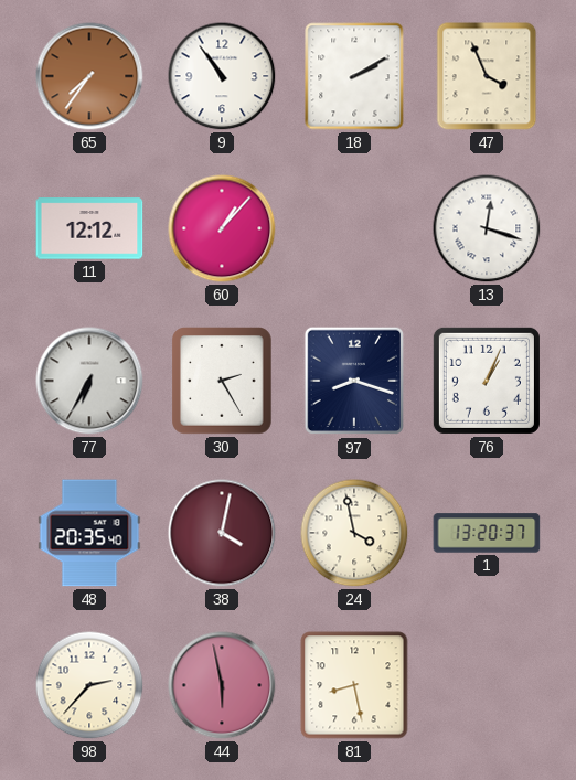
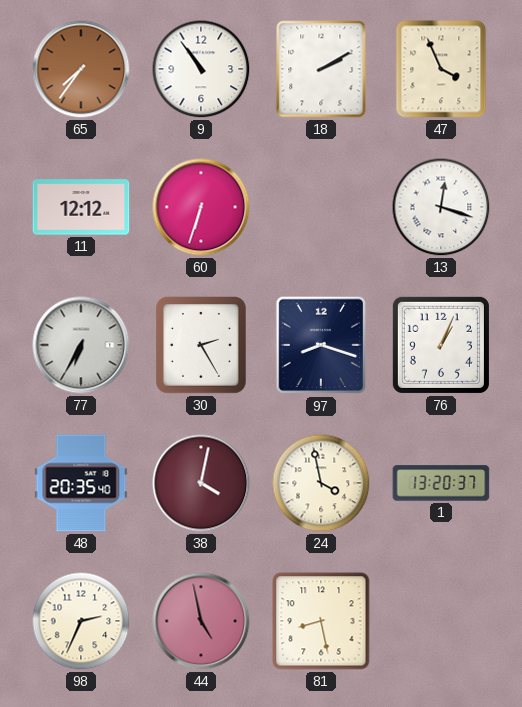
60: 1:07 -> 6:33 (201, 207)
98: 2:37 -> 2:34 (81, 621)
44: 5:58 -> 4:58 (201, 621)
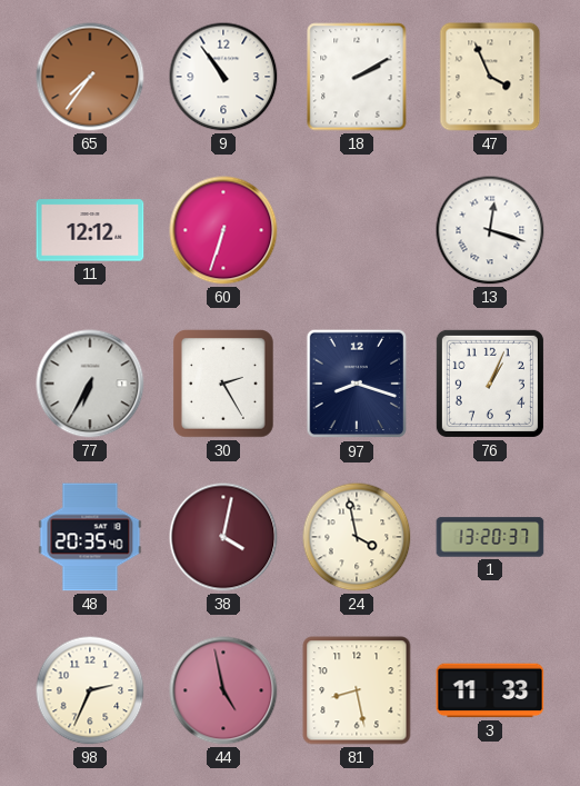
3: none -> 11:33 (490, 690)
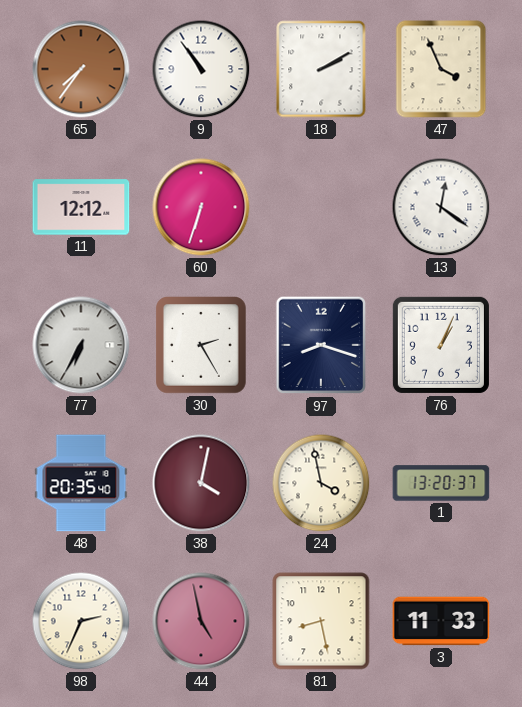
13: 12:18 -> 12:21 (441, 207)
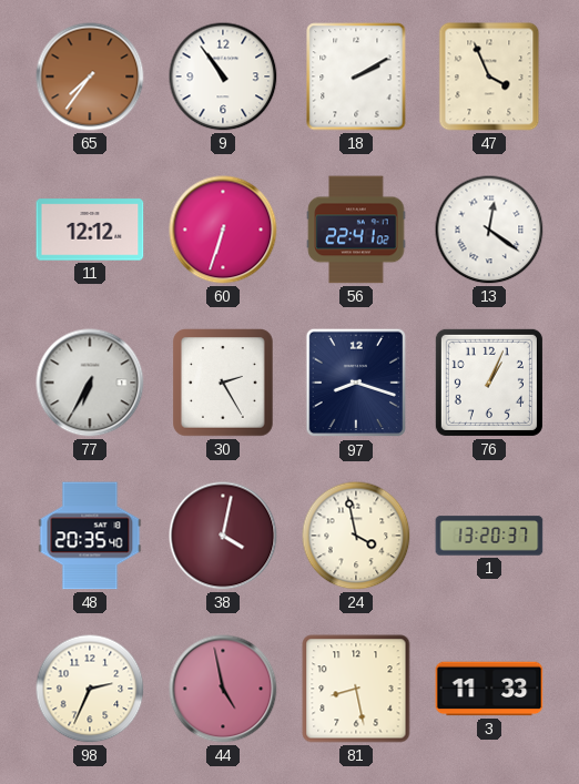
56: none -> 22:41 (356, 230)
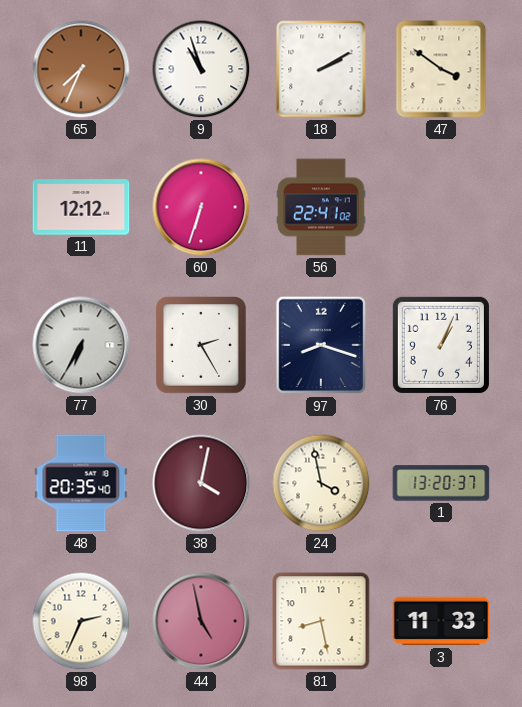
65: 7:36 -> 7:34 (81, 69)
9: 10:54 -> 10:57 (201, 69)
47: 3:56 -> 3:51 (441, 69)
13: 12:21 -> none (489, 230)
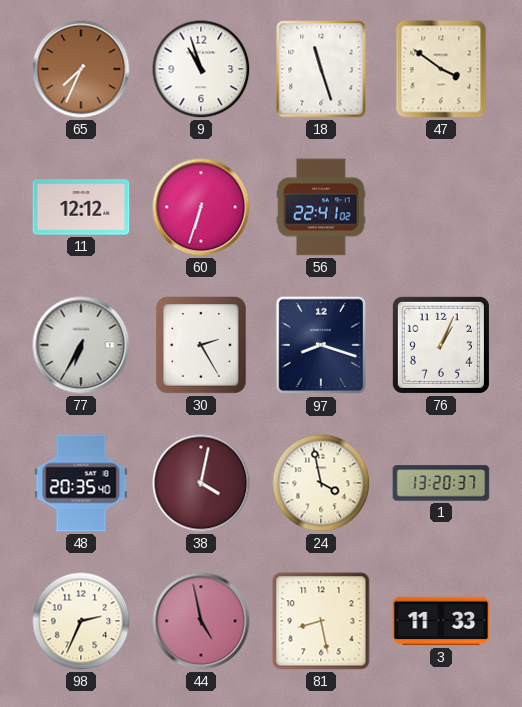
18: 2:10 -> 11:27 (321, 69)
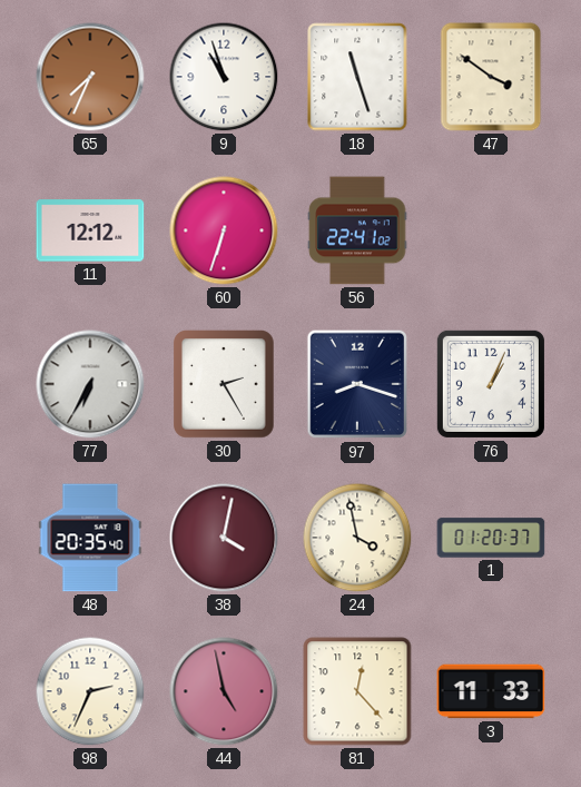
1: 13:20 -> 01:20 (491, 538)
81: 8:28 -> 12:23 (357, 691)
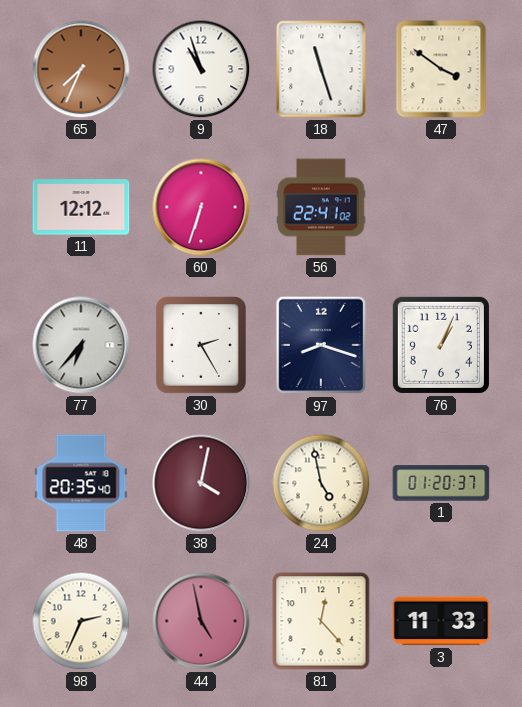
77: 6:35 -> 6:37 (81, 345)
24: 3:58 -> 4:58 (321, 483)
